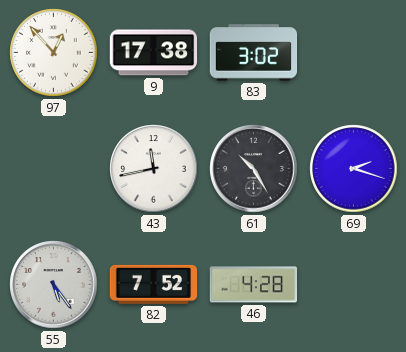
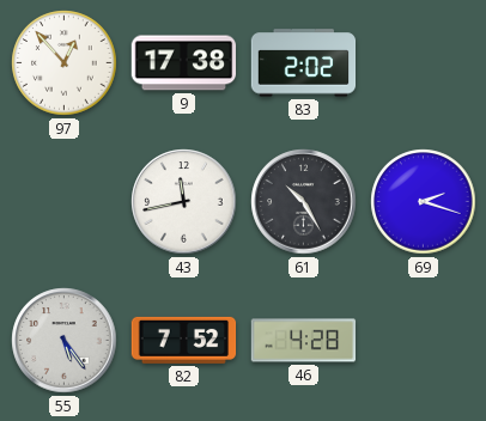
83: 3:02 -> 2:02 (304, 63)
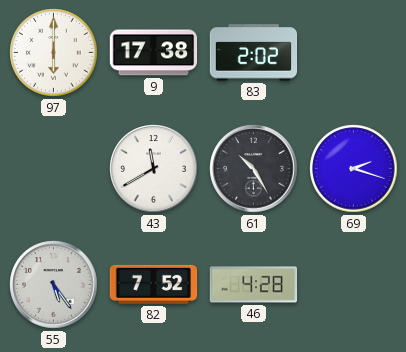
97: 12:53 -> 6:00 (54, 53)
43: 11:43 -> 11:40 (154, 169)
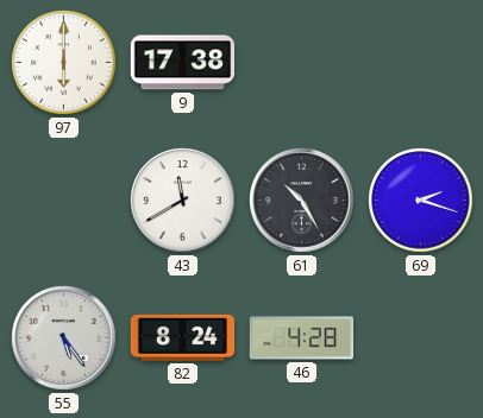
83: 2:02 -> none (254, 53)
82: 7:52 -> 8:24 (183, 337)
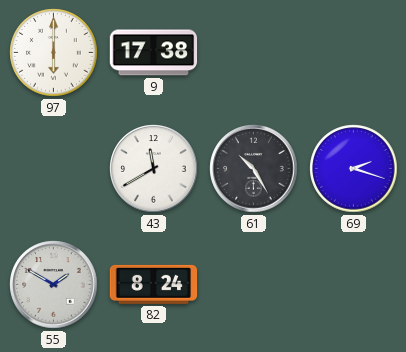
55: 5:24 -> 1:50 (54, 285)
46: 4:28 -> none (302, 338)
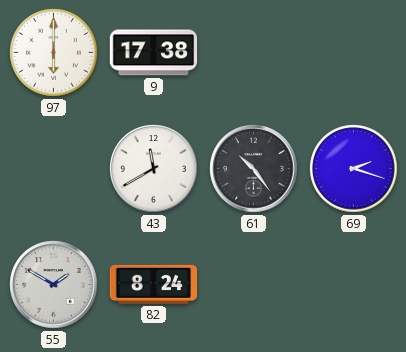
61: 10:25 -> 10:24 (254, 169)
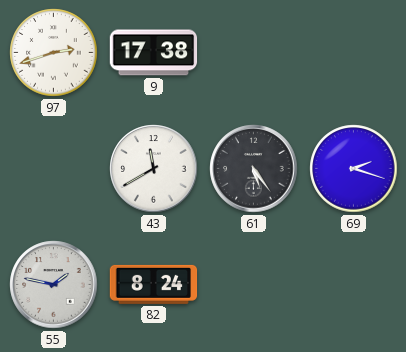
97: 6:00 -> 2:42 (54, 53)
61: 10:24 -> 5:24 (254, 169)
55: 1:50 -> 1:47 (54, 285)
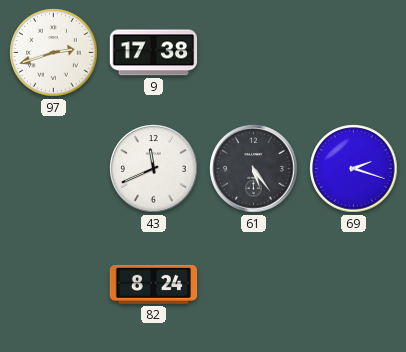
43: 11:40 -> 11:41 (154, 169)
55: 1:47 -> none (54, 285)
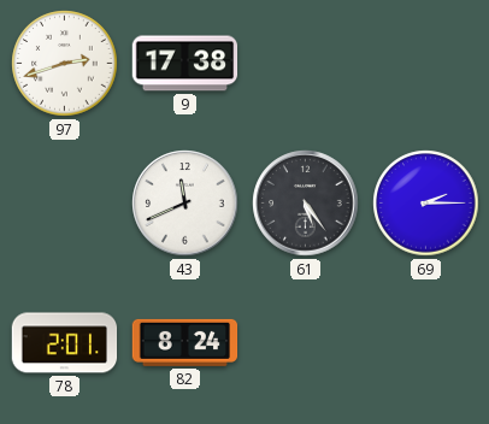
69: 2:18 -> 2:15 (426, 204)
78: none -> 2:01 (65, 343)
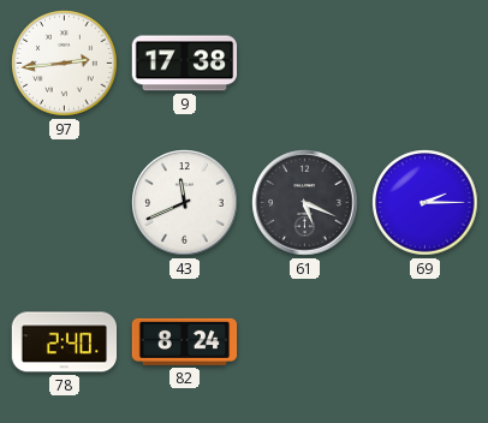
97: 2:42 -> 2:44 (65, 64)
61: 5:24 -> 5:19 (305, 203)
78: 2:01 -> 2:40 (65, 342)
